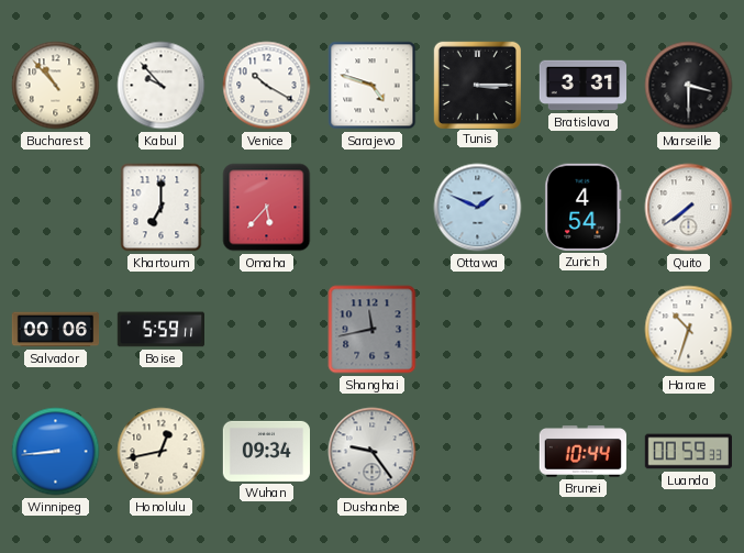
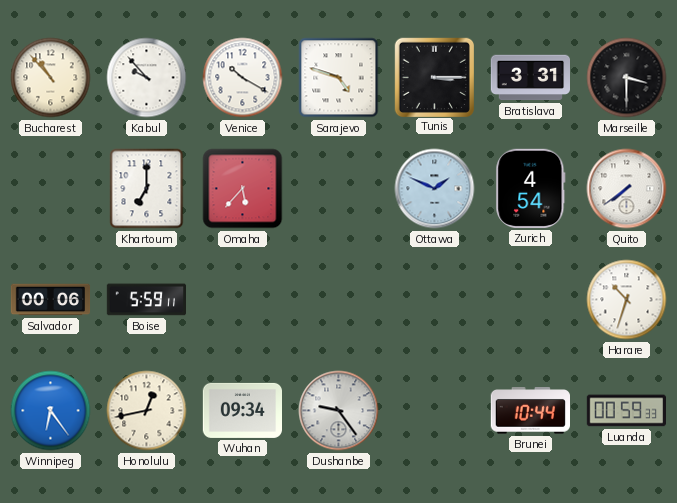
Shanghai: 11:43 -> none (373, 330)
Winnipeg: 8:44 -> 6:24 (51, 411)
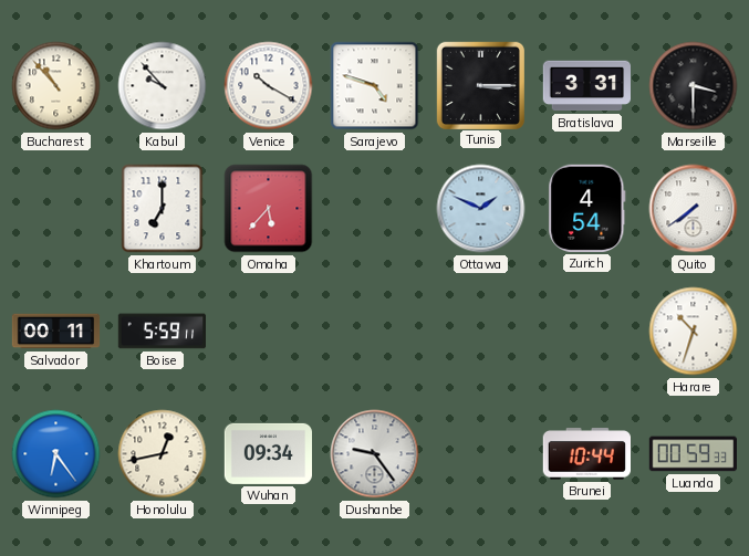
Salvador: 00:06 -> 00:11 (56, 332)
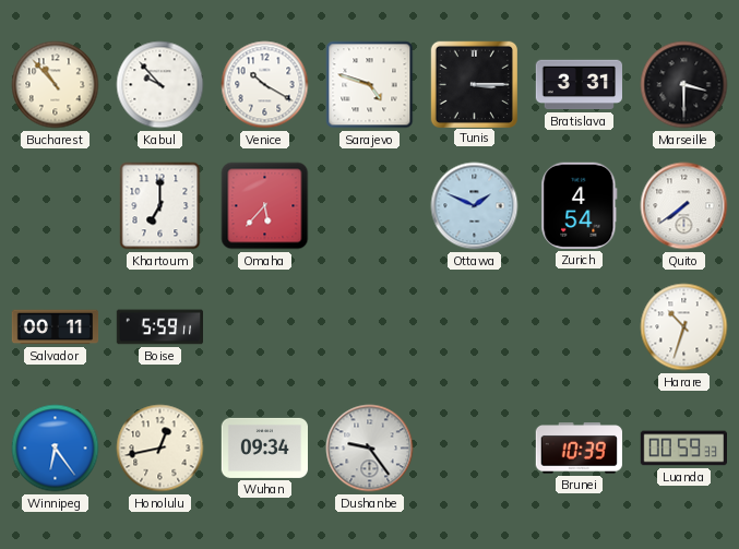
Brunei: 10:44 -> 10:39 (579, 449)
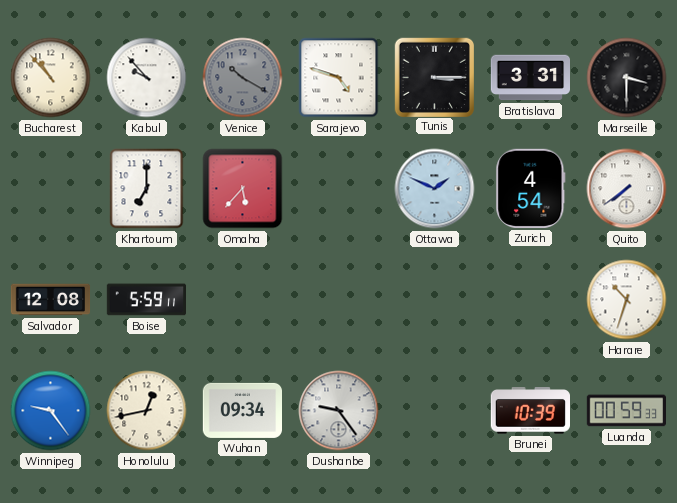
Venice dial: white -> grey (243, 78)
Salvador: 00:11 -> 12:08 (51, 300)
Winnipeg: 6:24 -> 9:24 (51, 411)
